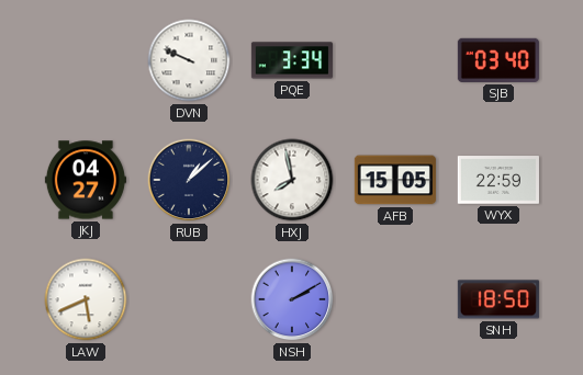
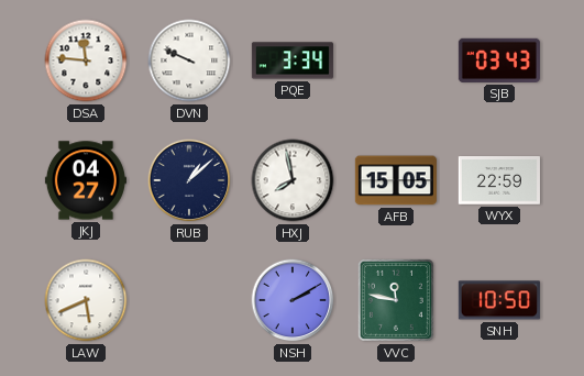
DSA: none -> 11:46 (86, 60)
SJB: 03:40 -> 03:43 (499, 60)
VVC: none -> 11:47 (396, 300)
SNH: 18:50 -> 10:50 (499, 300)
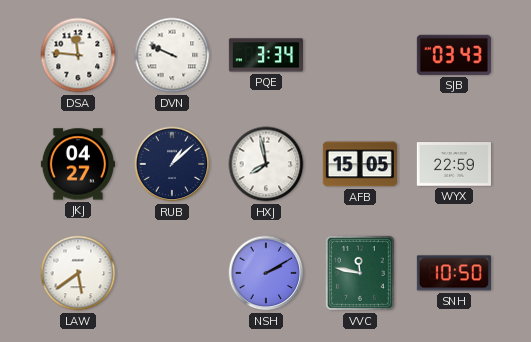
LAW: 5:41 -> 5:39 (78, 273)
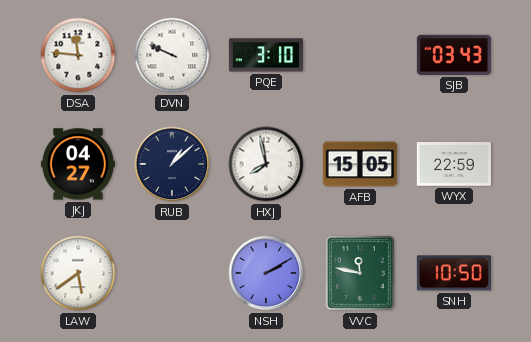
PQE: 3:34 -> 3:10 (266, 55)
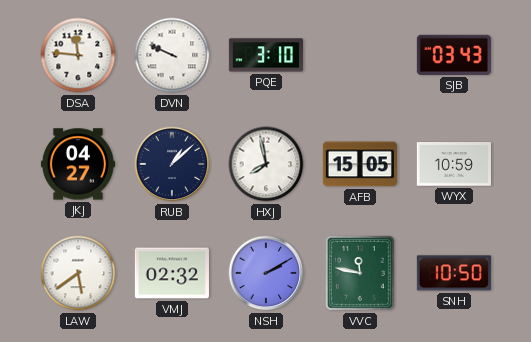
WYX: 22:59 -> 10:59 (454, 164)
VMJ: none -> 02:32 (172, 273)
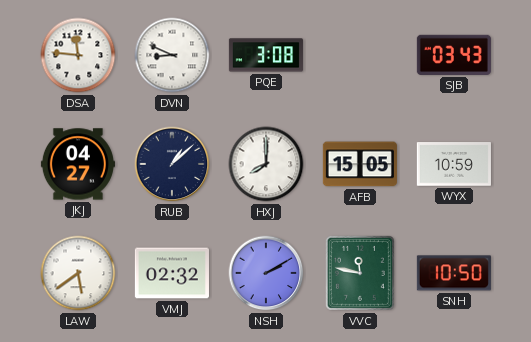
DVN: 9:49 -> 8:49 (172, 55)
PQE: 3:10 -> 3:08 (266, 55)
HXJ: 7:58 -> 8:00 (266, 164)
